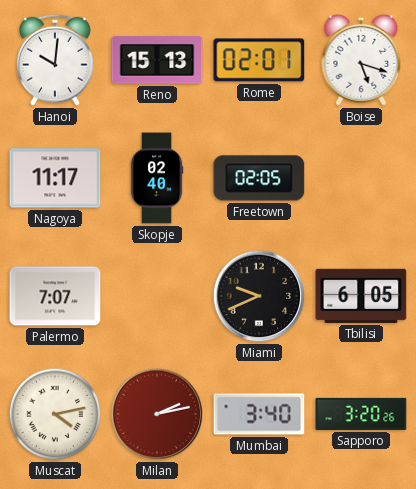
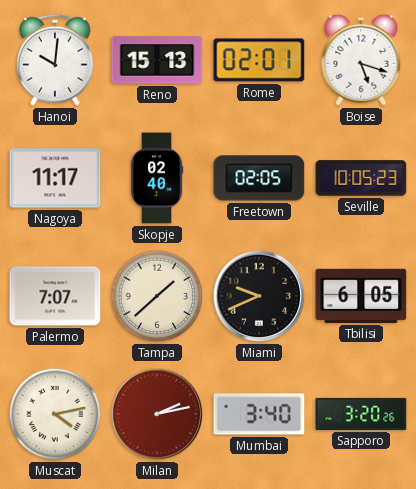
Seville: none -> 10:05 (361, 178)
Tampa: none -> 1:38 (157, 296)
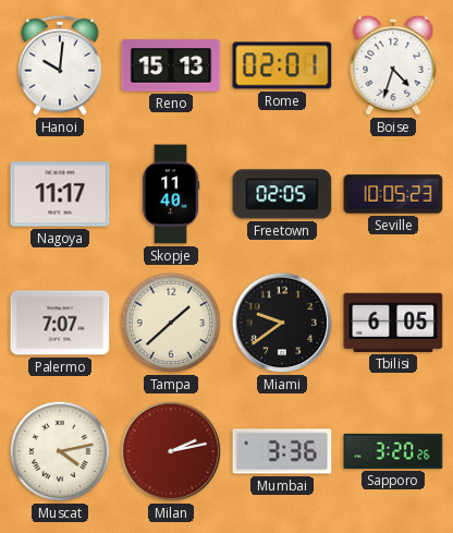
Boise: 5:18 -> 4:33 (393, 65)
Skopje: 02:40 -> 11:40 (171, 194)
Miami: 9:41 -> 9:39 (282, 323)
Mumbai: 3:40 -> 3:36 (282, 451)
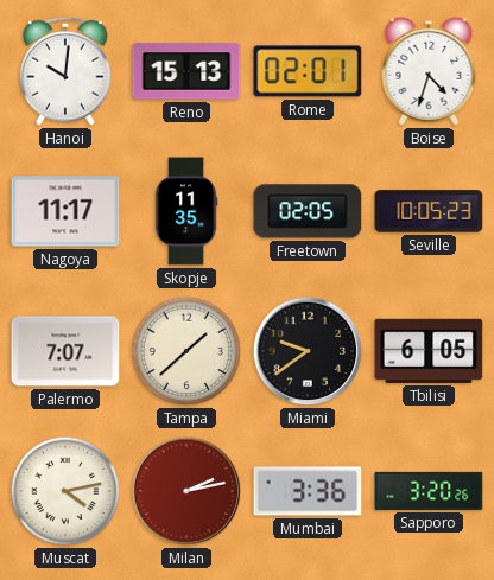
Skopje: 11:40 -> 11:35 (186, 211)
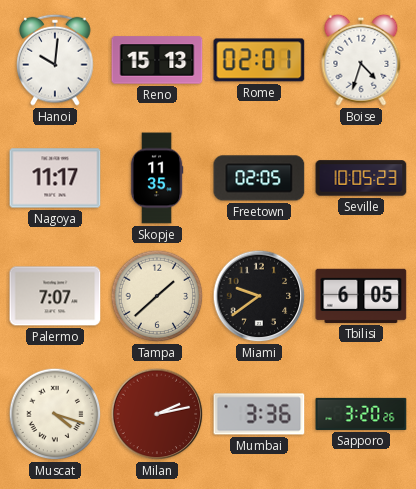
Muscat: 4:13 -> 4:18 (55, 414)
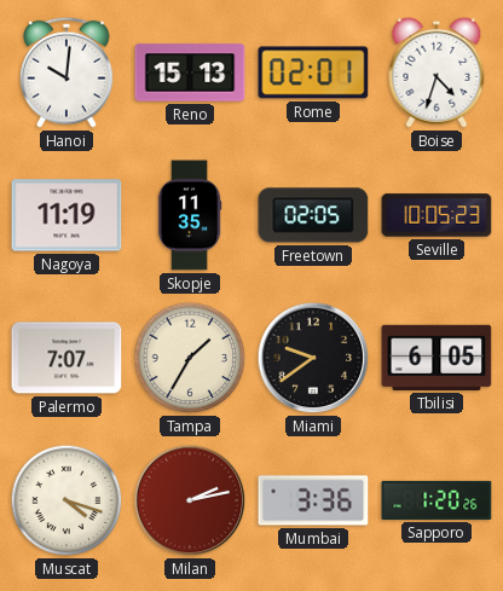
Nagoya: 11:17 -> 11:19 (67, 215)
Tampa: 1:38 -> 1:35 (190, 358)
Sapporo: 3:20 -> 1:20 (436, 500)
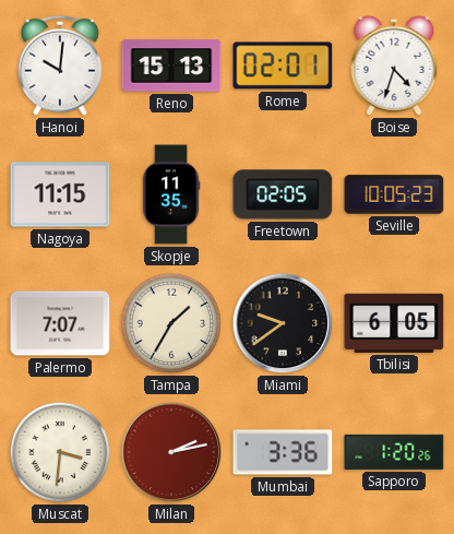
Nagoya: 11:19 -> 11:15 (60, 194)
Muscat: 4:18 -> 3:31 (60, 452)
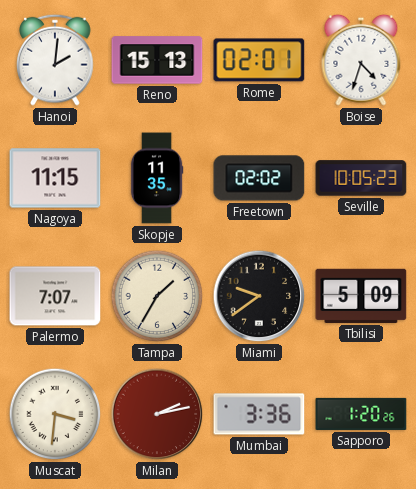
Hanoi: 10:01 -> 2:01 (55, 60)
Freetown: 02:05 -> 02:02 (259, 178)
Tbilisi: 6:05 -> 5:09 (361, 296)
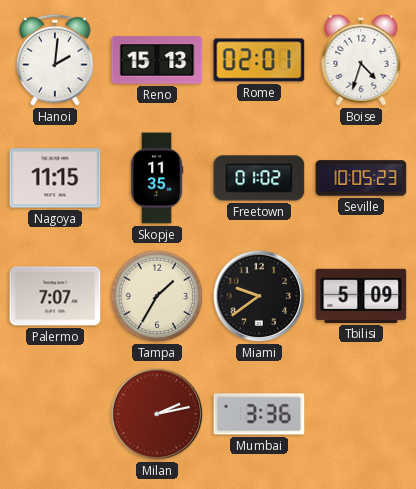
Freetown: 02:02 -> 01:02 (259, 178)
Muscat: 3:31 -> none (55, 414)
Sapporo: 1:20 -> none (361, 414)
